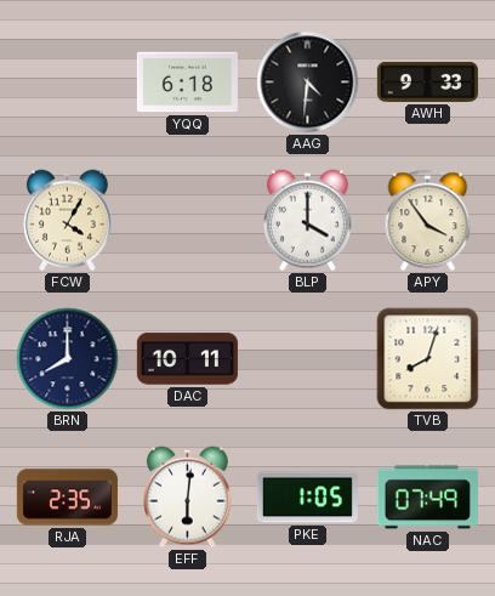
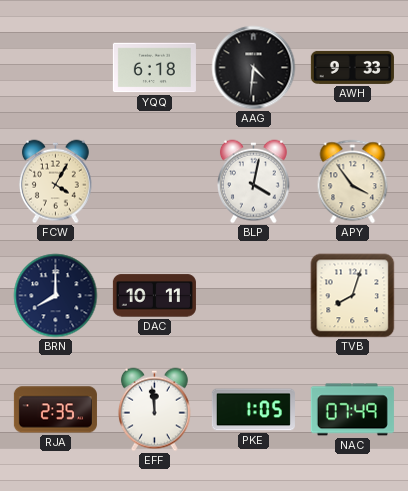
BLP: 4:00 -> 4:02 (253, 182)
EFF: 6:01 -> 11:59 (154, 410)
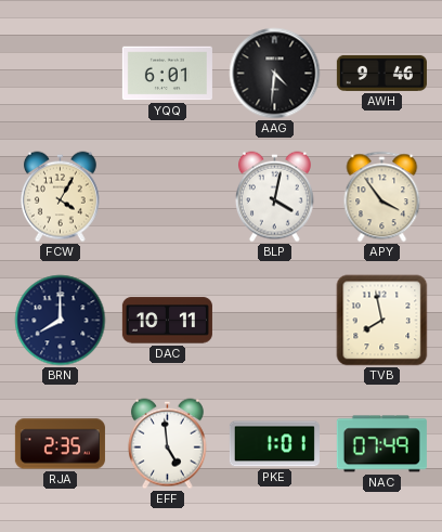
YQQ: 6:18 -> 6:01 (167, 74)
AWH: 9:33 -> 9:46 (381, 73)
TVB: 8:03 -> 7:58 (382, 321)
EFF: 11:59 -> 4:59 (167, 444)
PKE: 1:05 -> 1:01 (274, 444)
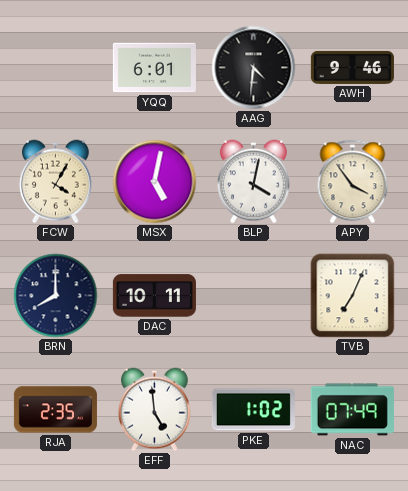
MSX: none -> 5:02 (155, 182)
TVB: 7:58 -> 7:04 (353, 296)
PKE: 1:01 -> 1:02 (253, 410)
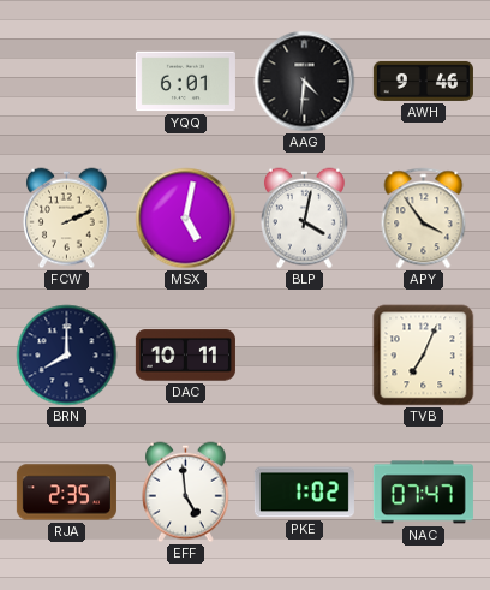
FCW: 4:05 -> 2:11 (66, 219)
NAC: 07:49 -> 07:47 (423, 493)
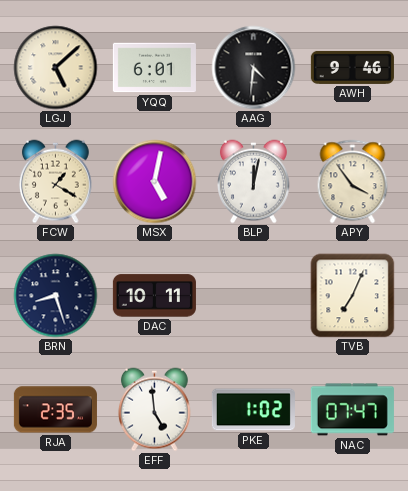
LGJ: none -> 5:08 (56, 68)
FCW: 2:11 -> 1:20 (55, 182)
BLP: 4:02 -> 12:02 (253, 182)
BRN: 8:00 -> 8:27 (56, 296)
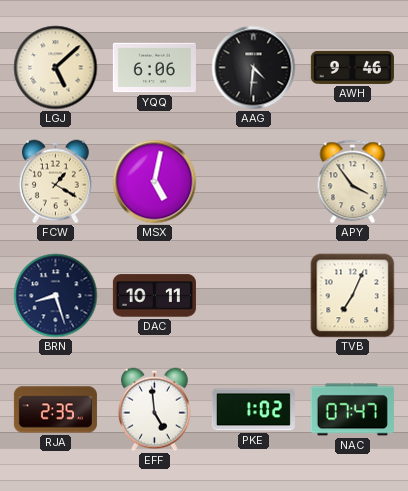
YQQ: 6:01 -> 6:06 (154, 68)
BLP: 12:02 -> none (253, 182)
